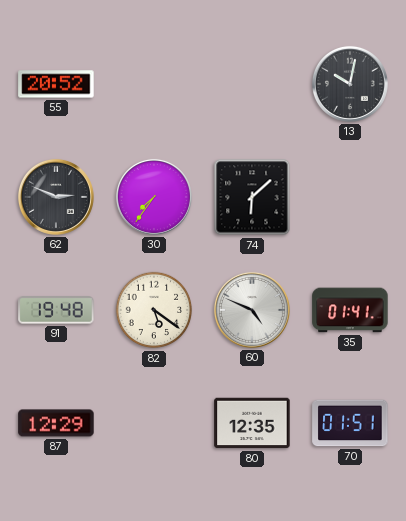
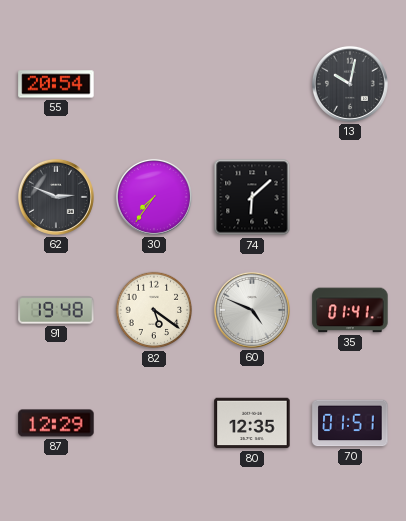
55: 20:52 -> 20:54 (56, 84)
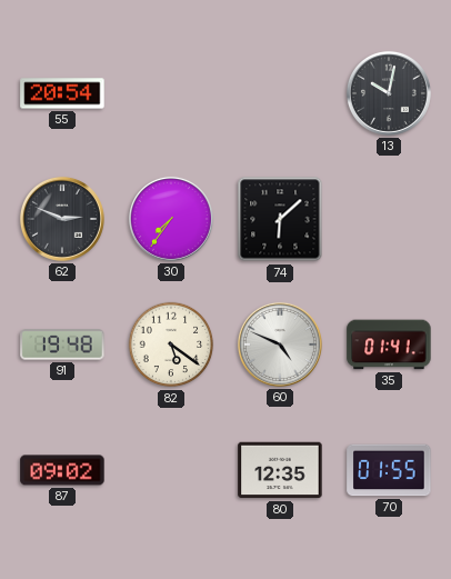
87: 12:29 -> 09:02 (62, 470)
70: 01:51 -> 01:55 (389, 470)
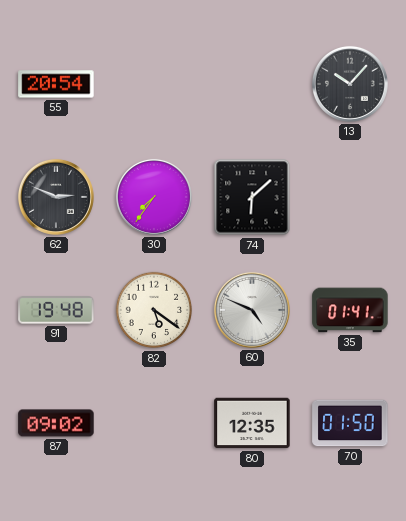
13: 10:02 -> 10:07 (350, 84)
70: 01:55 -> 01:50 (350, 423)
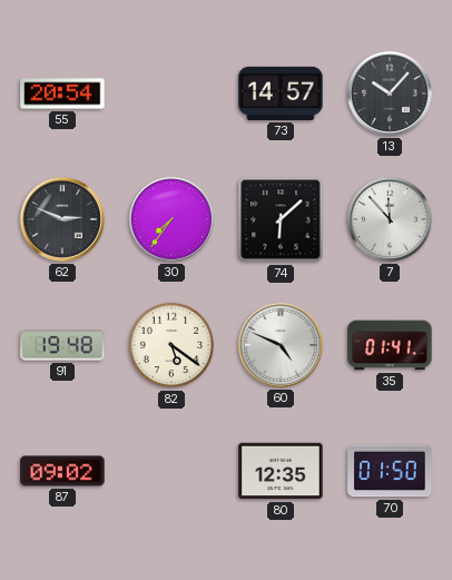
73: none -> 14:57 (281, 94)
7: none -> 11:53 (390, 219)
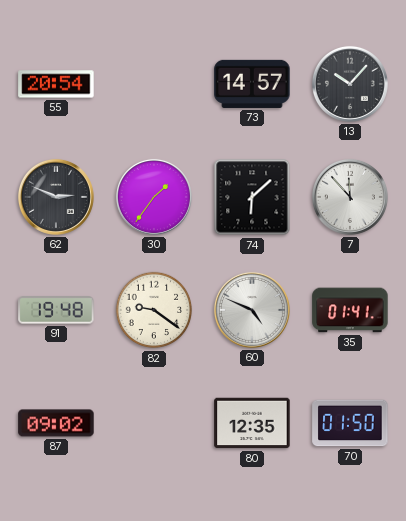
30: 7:36 -> 1:36 (154, 197)
82: 5:21 -> 9:21 (154, 310)
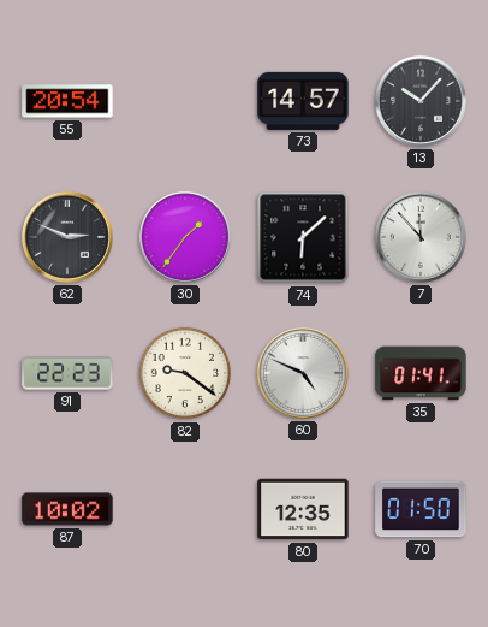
91: 19:48 -> 22:23 (67, 373)
87: 09:02 -> 10:02 (67, 509)
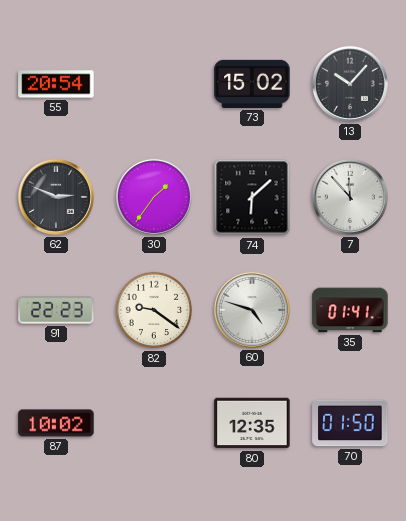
73: 14:57 -> 15:02 (252, 84)
60: 4:49 -> 4:48 (252, 310)
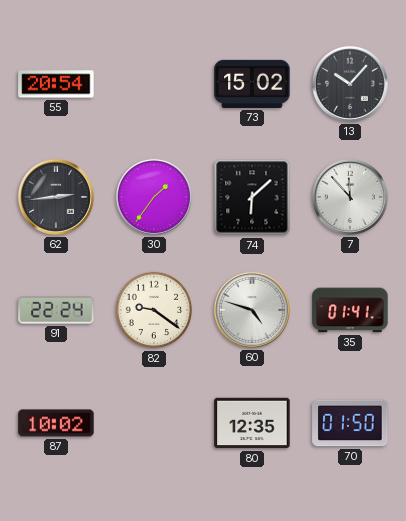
62: 2:49 -> 2:44 (56, 197)
91: 22:23 -> 22:24 (56, 310)
